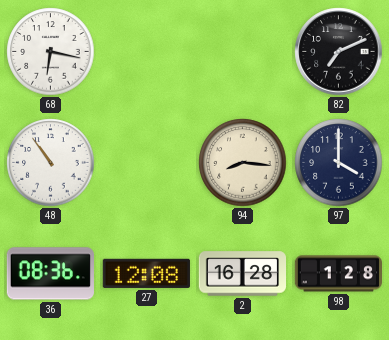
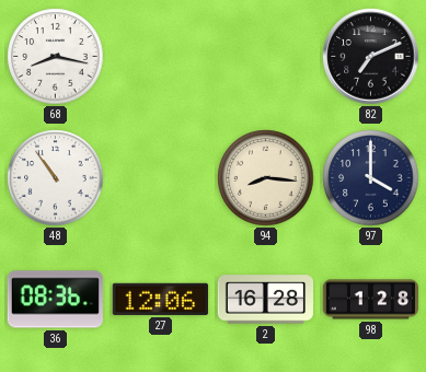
68: 6:17 -> 8:17 (56, 57)
27: 12:08 -> 12:06 (160, 299)
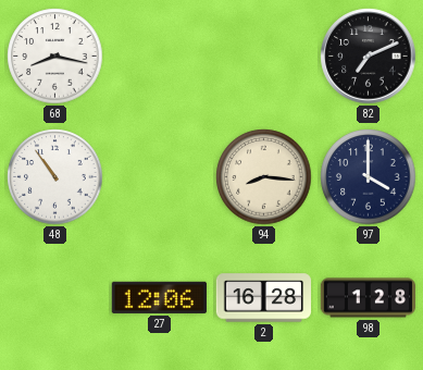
36: 08:36 -> none (55, 300)
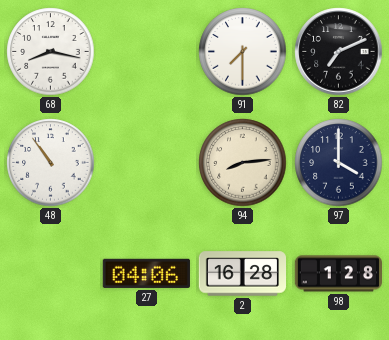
91: none -> 7:30 (243, 52)
94: 8:16 -> 8:14 (243, 163)
27: 12:06 -> 04:06 (146, 273)
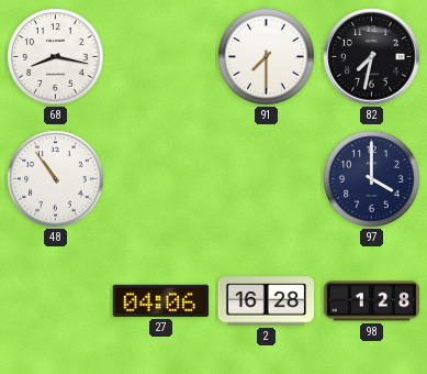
82: 7:11 -> 7:32 (372, 57)
94: 8:14 -> none (243, 163)
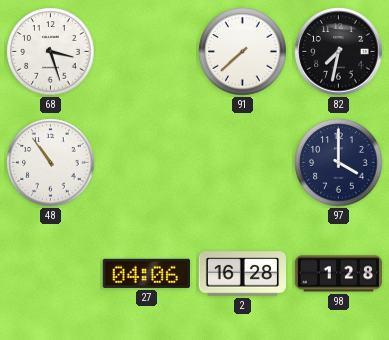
68: 8:17 -> 3:27 (51, 52)
91: 7:30 -> 7:38 (243, 52)
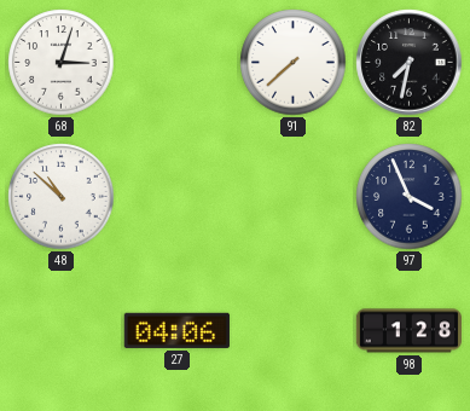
68: 3:27 -> 3:03 (62, 63)
48: 10:54 -> 10:52 (62, 197)
97: 4:00 -> 3:56 (410, 197)
2: 16:28 -> none (242, 274)
